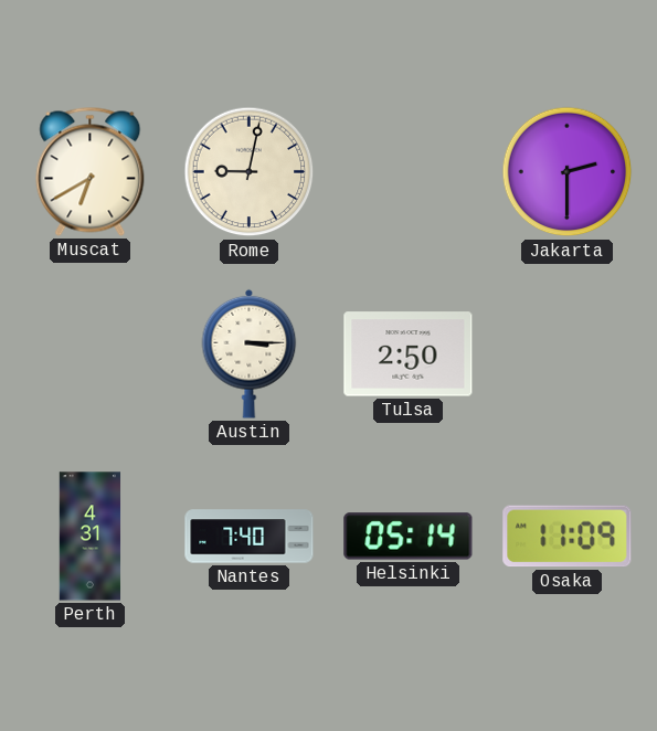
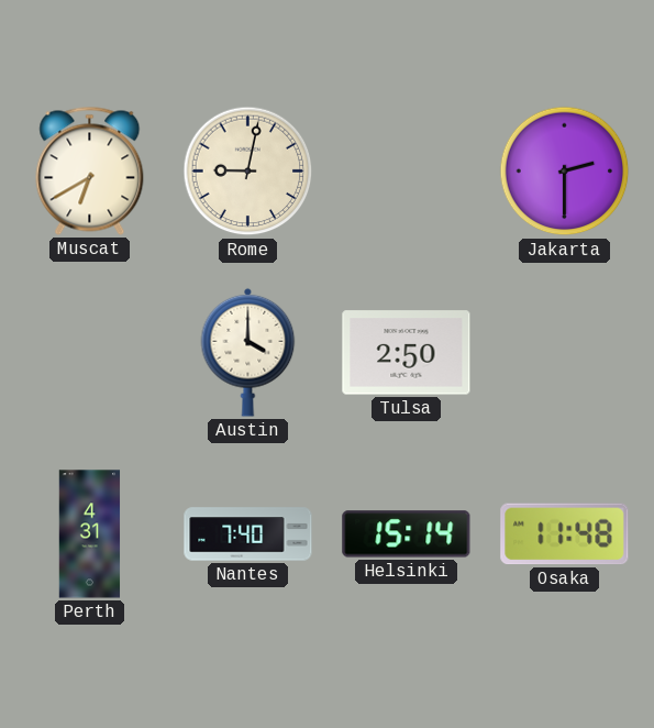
Austin: 3:15 -> 4:00 (248, 352)
Helsinki: 05:14 -> 15:14 (407, 534)
Osaka: 11:09 -> 11:48 (565, 534)
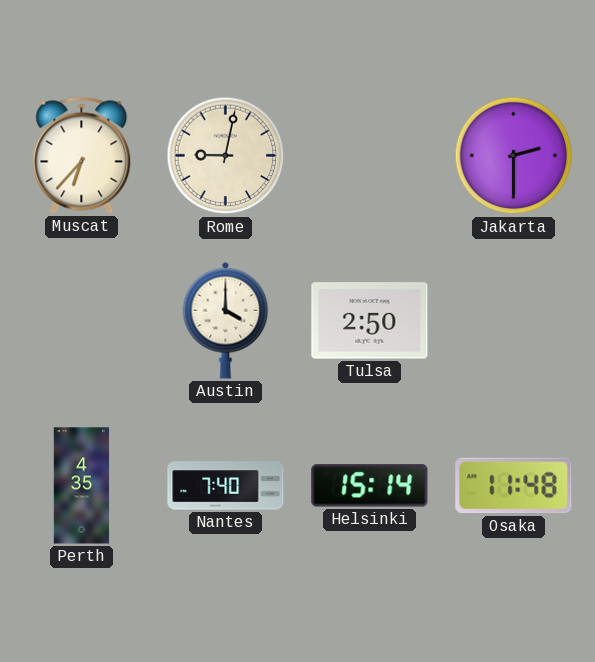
Muscat: 6:40 -> 6:37 (82, 155)
Perth: 4:31 -> 4:35 (82, 486)
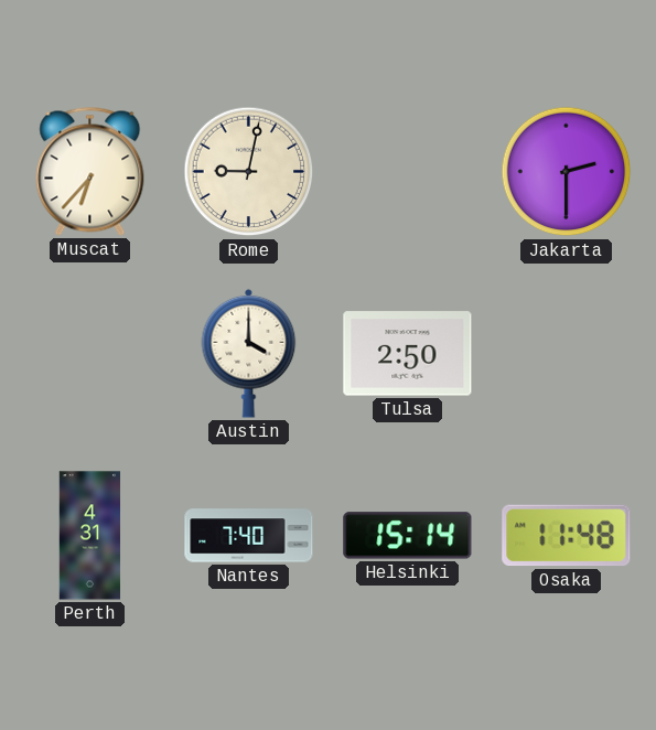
Perth: 4:35 -> 4:31 (90, 536)
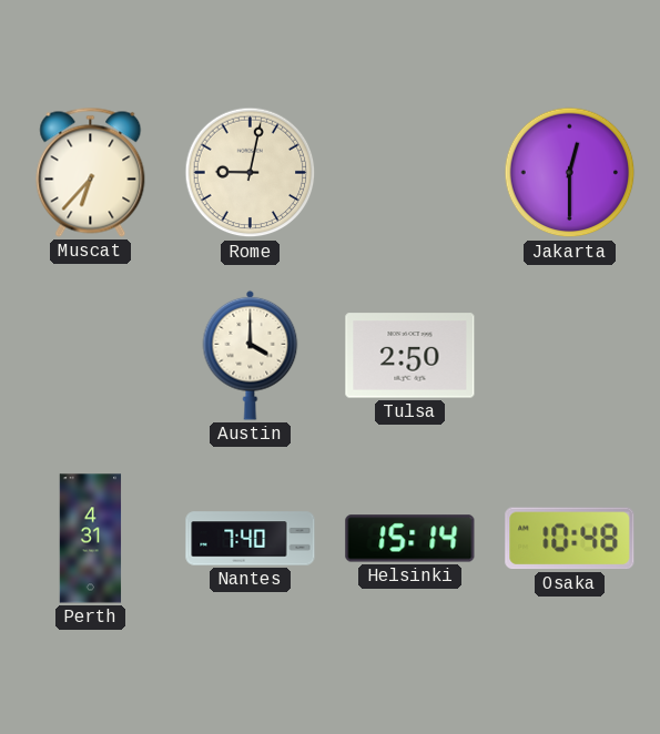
Jakarta: 2:30 -> 12:30 (570, 173)
Osaka: 11:48 -> 10:48 (570, 539)
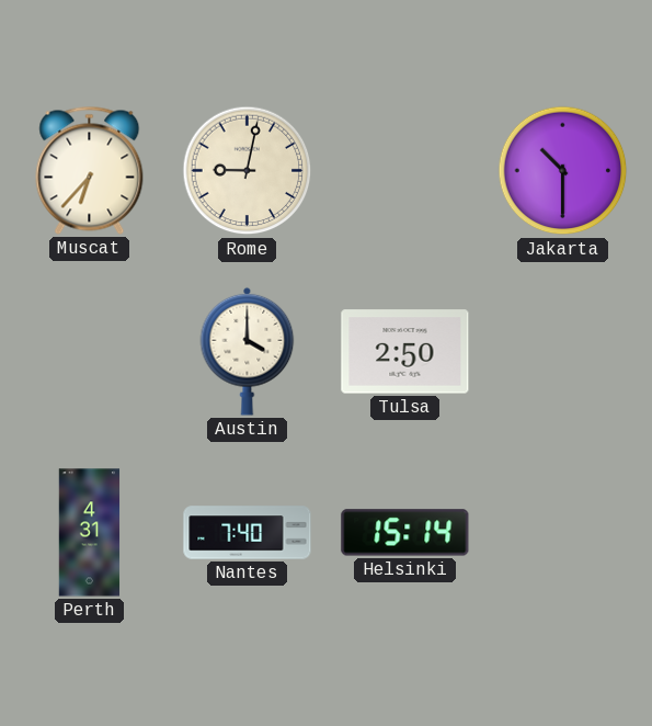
Jakarta: 12:30 -> 10:30 (563, 171)
Osaka: 10:48 -> none (570, 539)
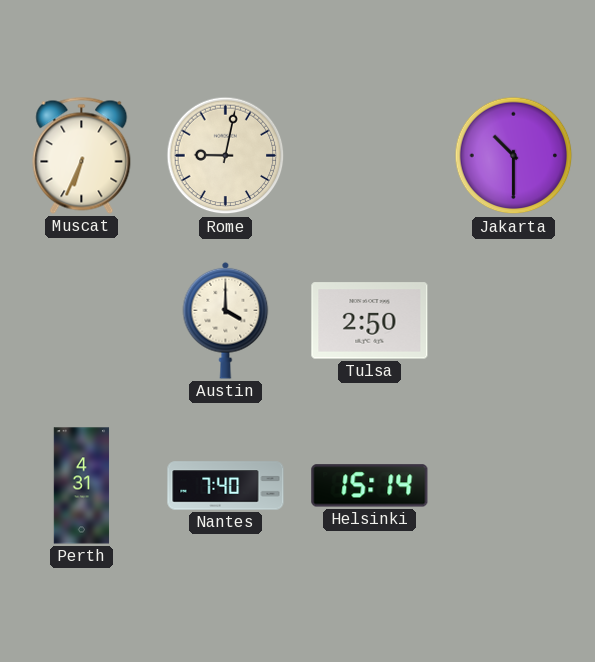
Muscat: 6:37 -> 6:34 (82, 155)
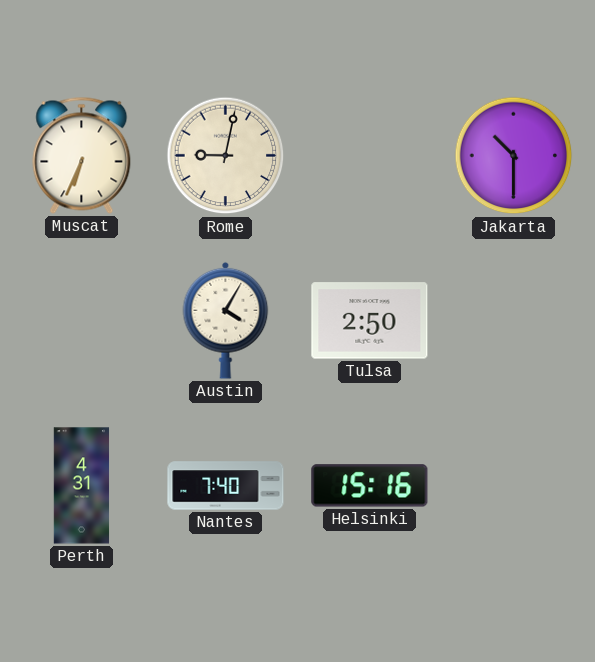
Austin: 4:00 -> 4:05 (226, 320)
Helsinki: 15:14 -> 15:16 (370, 486)
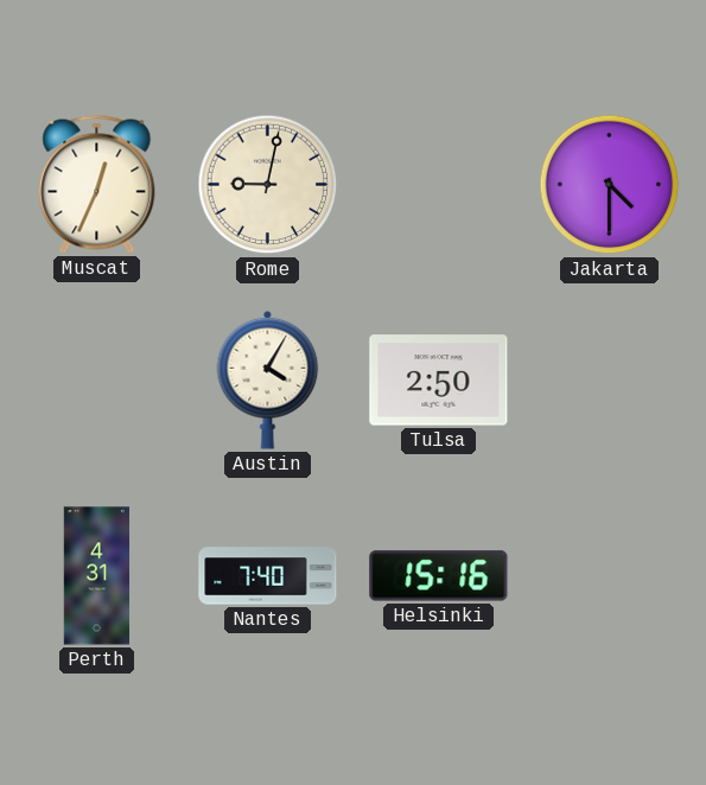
Muscat: 6:34 -> 12:34 (97, 184)
Jakarta: 10:30 -> 4:30 (610, 185)
